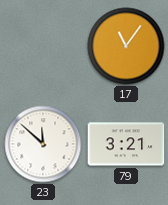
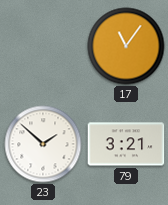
23: 11:52 -> 1:52 (43, 144)
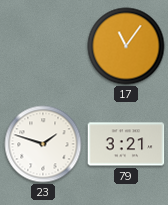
23: 1:52 -> 1:48 (43, 144)
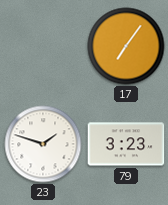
17: 11:06 -> 7:06 (126, 46)
79: 3:21 -> 3:23 (126, 144)
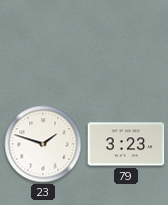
17: 7:06 -> none (126, 46)
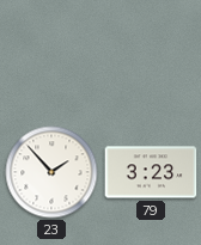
23: 1:48 -> 1:53 (51, 172)
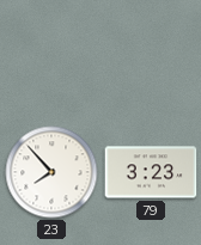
23: 1:53 -> 7:53 (51, 172)
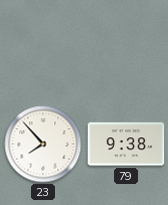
79: 3:23 -> 9:38 (126, 144)
